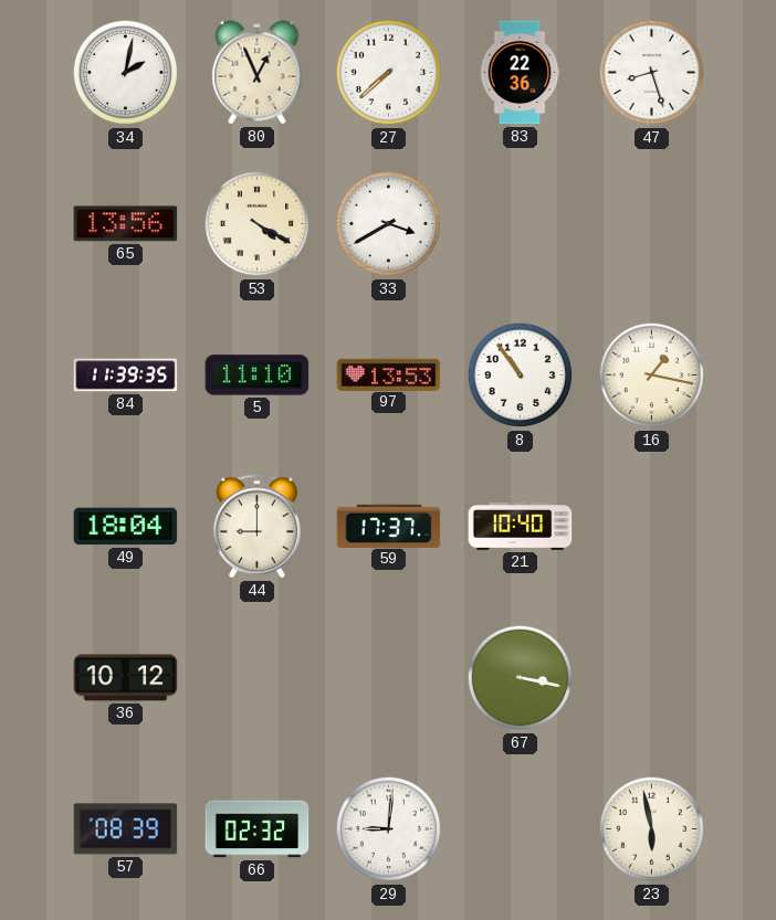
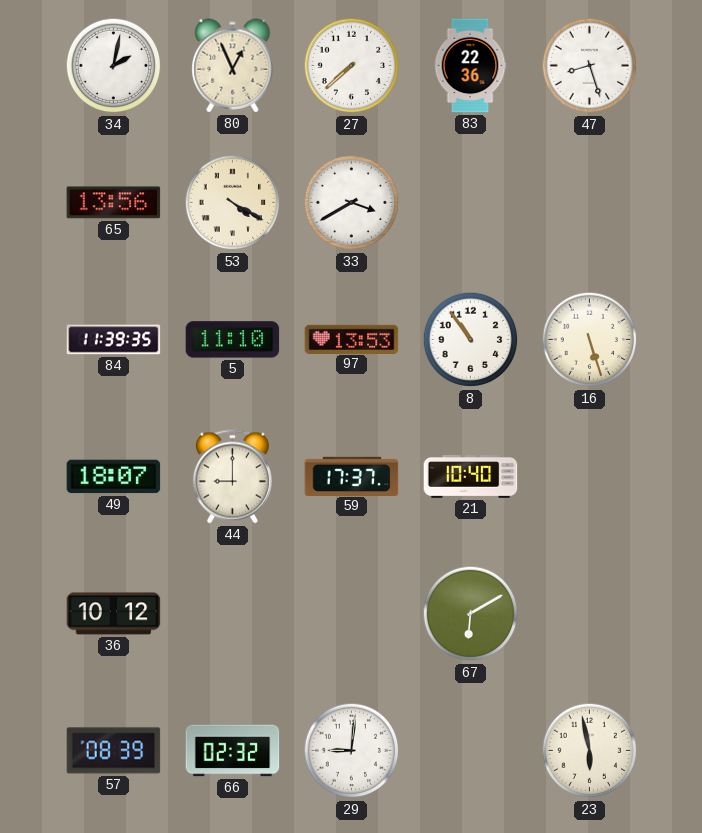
16: 1:17 -> 5:27 (590, 340)
49: 18:04 -> 18:07 (114, 477)
67: 3:17 -> 6:10 (471, 614)
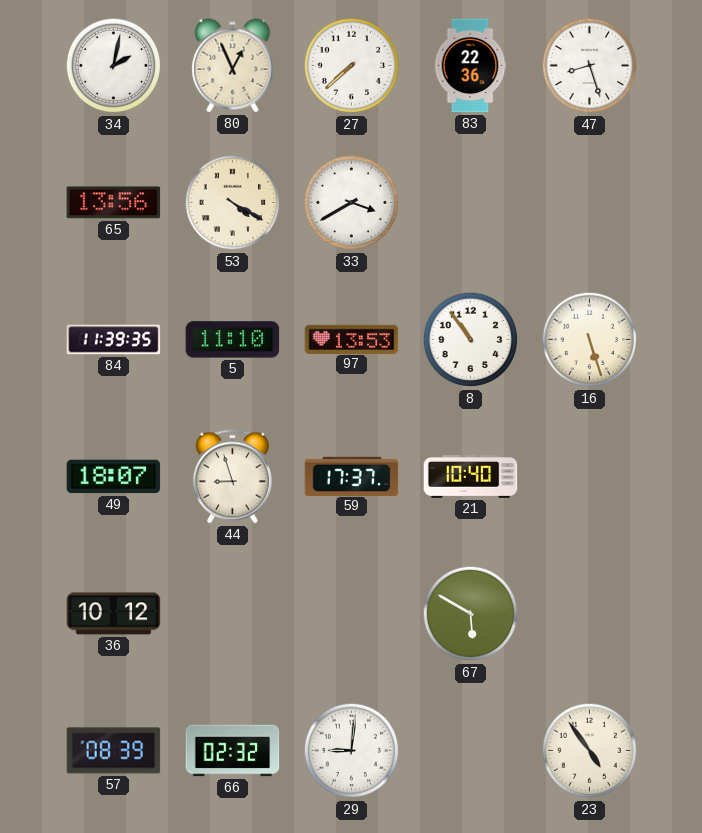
44: 9:00 -> 8:57 (232, 477)
67: 6:10 -> 5:50 (471, 614)
23: 5:58 -> 4:54 (590, 751)
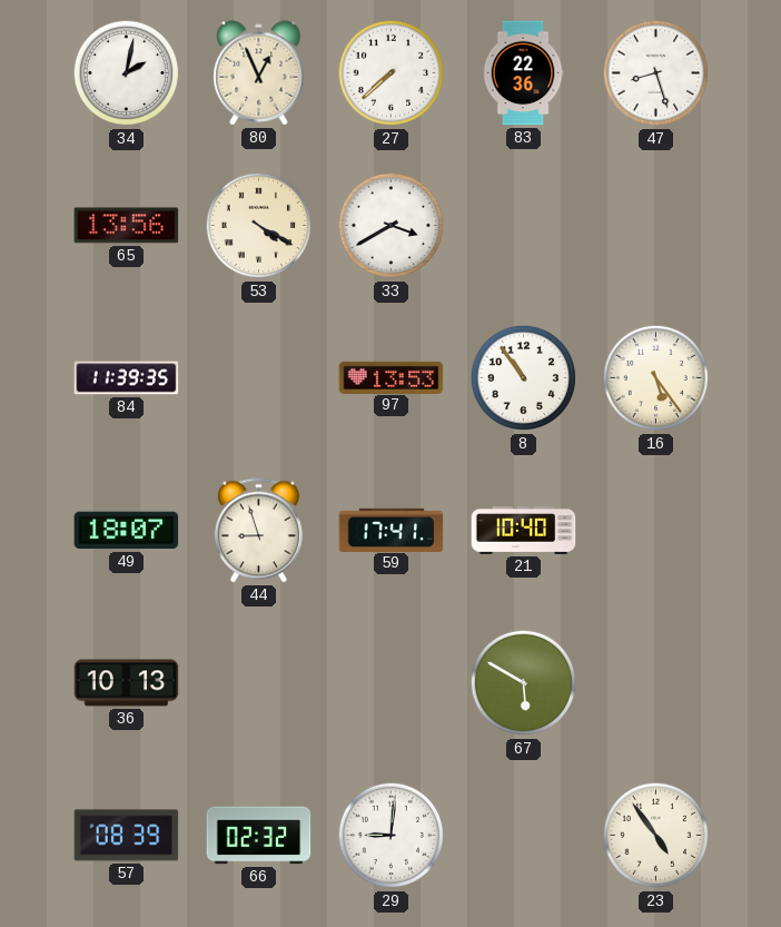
5: 11:10 -> none (233, 340)
16: 5:27 -> 5:24 (656, 378)
59: 17:37 -> 17:41 (392, 530)
36: 10:12 -> 10:13 (127, 683)
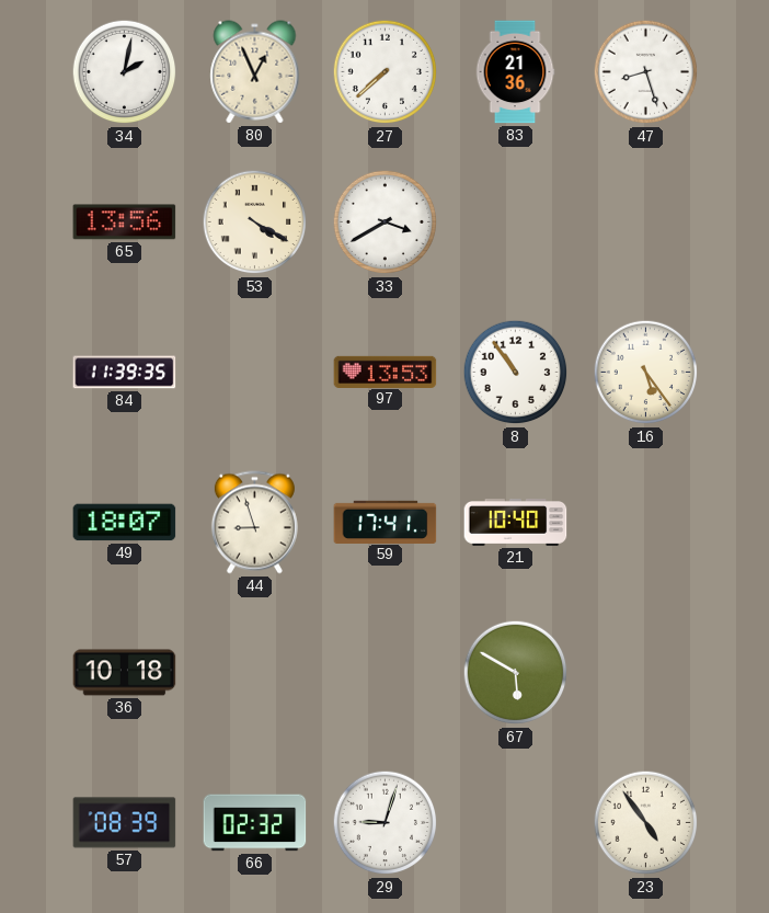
83: 22:36 -> 21:36 (515, 72)
36: 10:13 -> 10:18 (125, 673)
29: 9:01 -> 9:03 (386, 823)
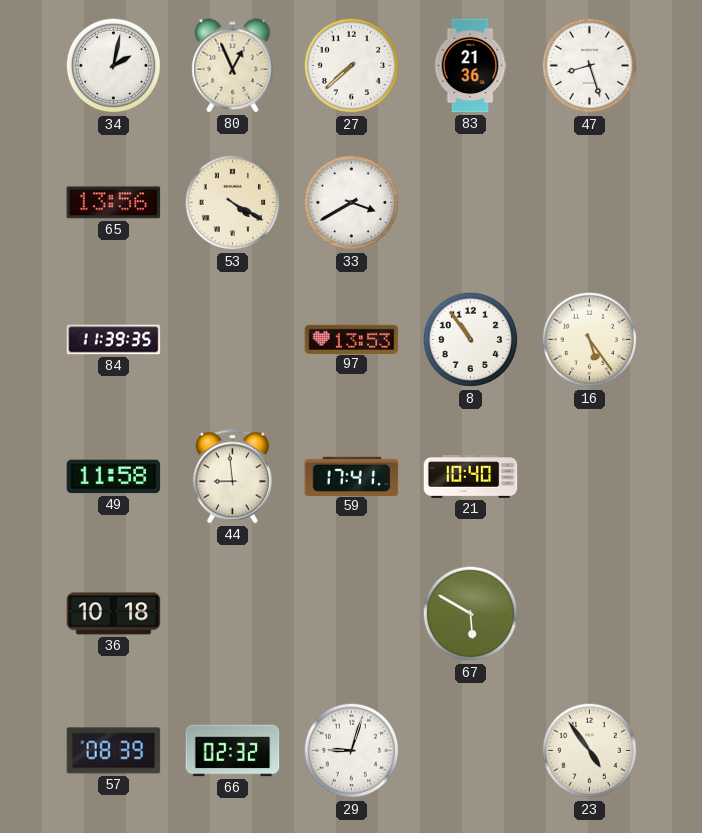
49: 18:07 -> 11:58 (114, 477)
44: 8:57 -> 8:59 (232, 477)
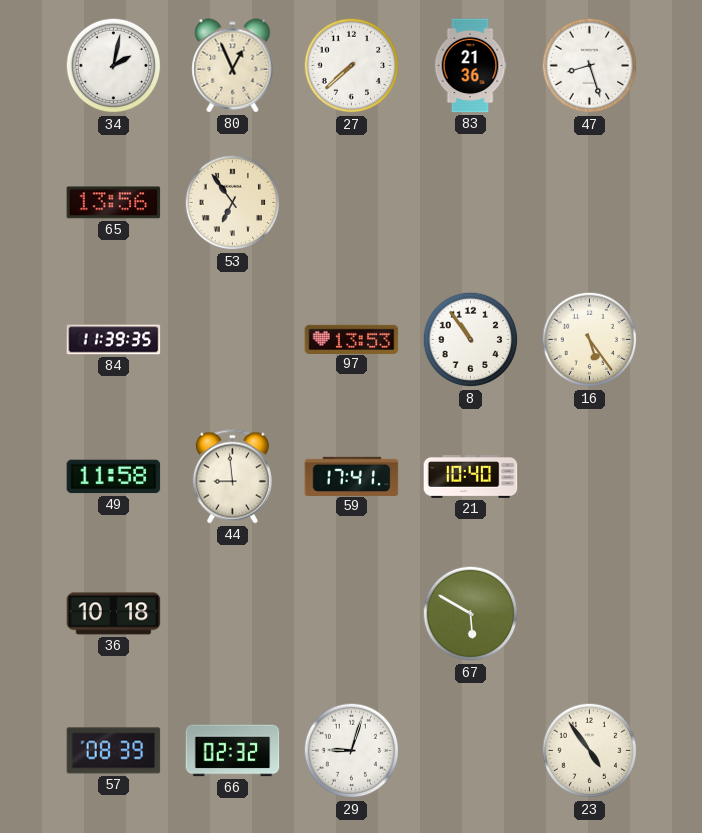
53: 4:20 -> 6:54 (233, 203)
33: 3:40 -> none (352, 203)
